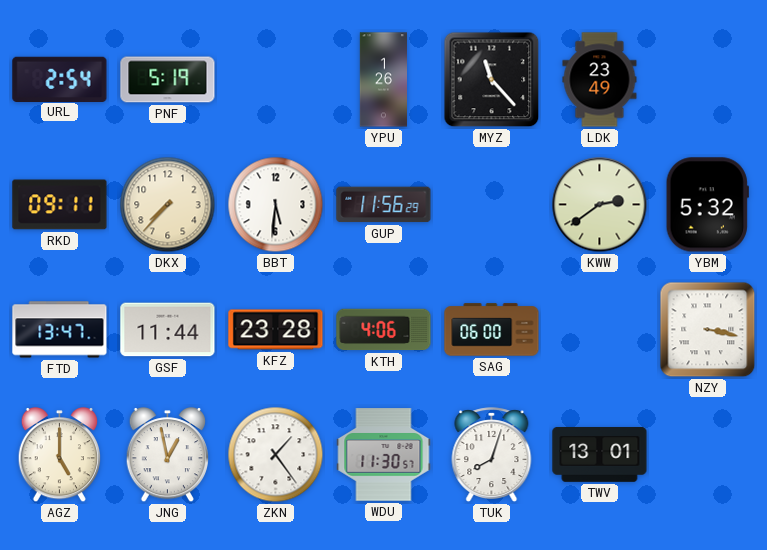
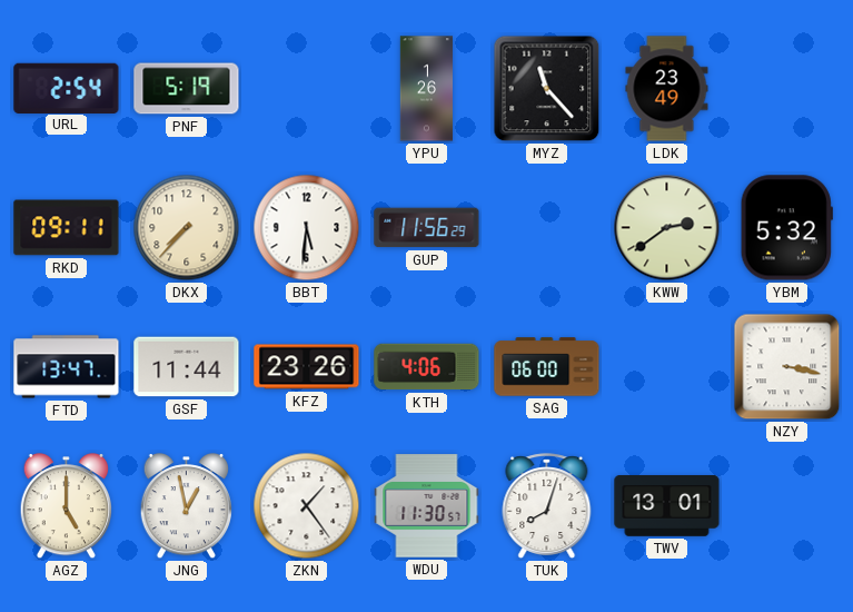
KFZ: 23:28 -> 23:26 (307, 367)
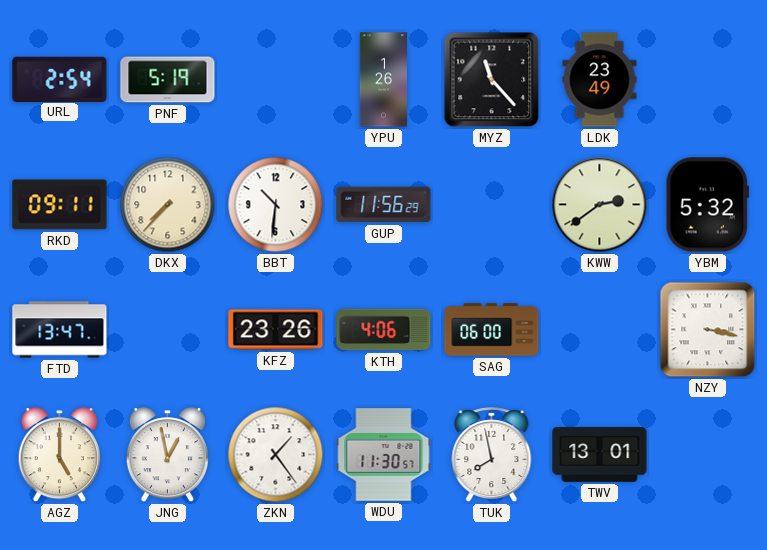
BBT: 5:31 -> 10:31 (276, 205)
GSF: 11:44 -> none (187, 367)
TUK: 8:03 -> 7:58 (492, 455)
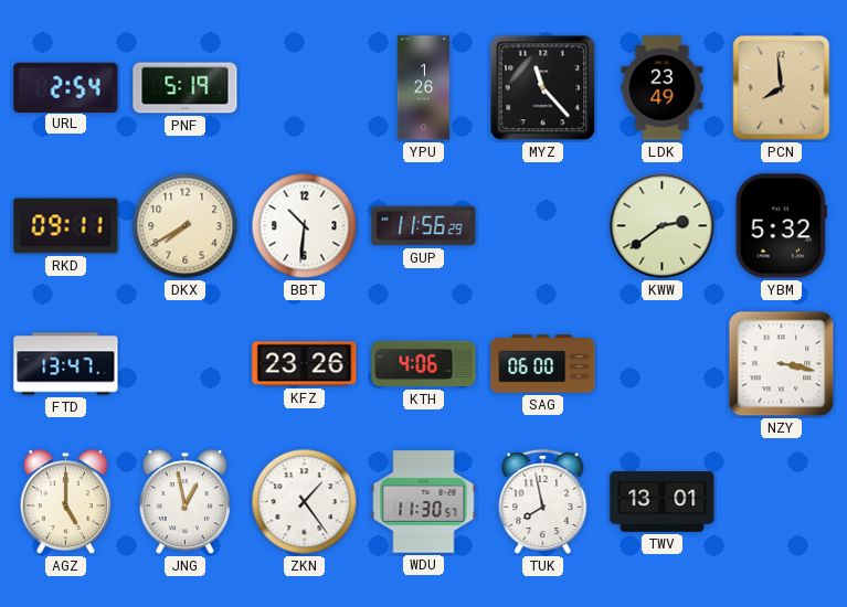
PCN: none -> 7:59 (782, 88)
DKX: 7:37 -> 7:40 (186, 226)
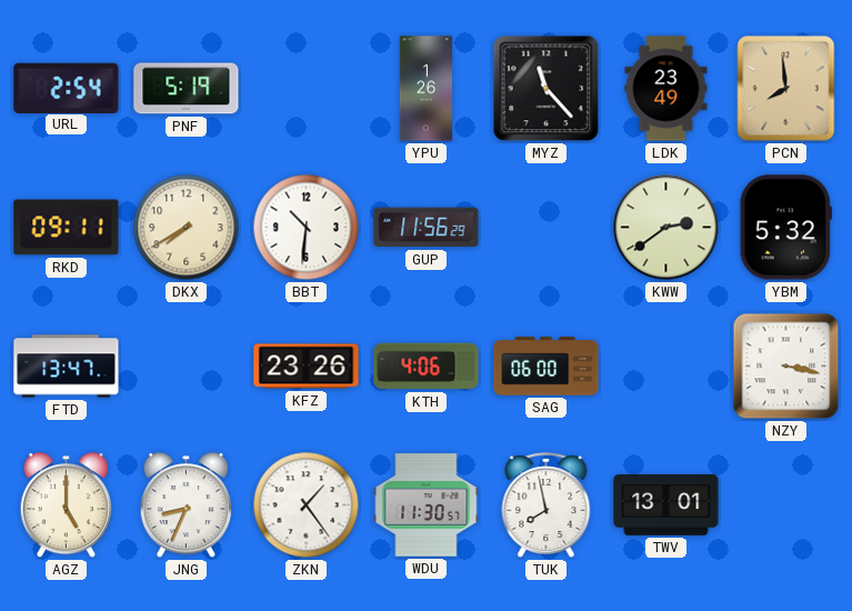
JNG: 12:58 -> 8:34 (186, 505)
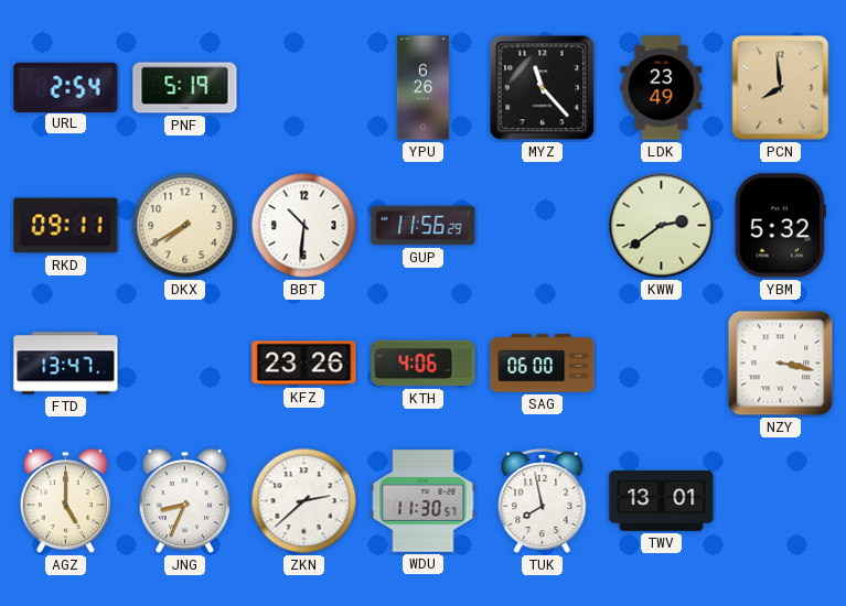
YPU: 1:26 -> 6:26 (424, 88)
ZKN: 1:24 -> 2:38 (304, 501)
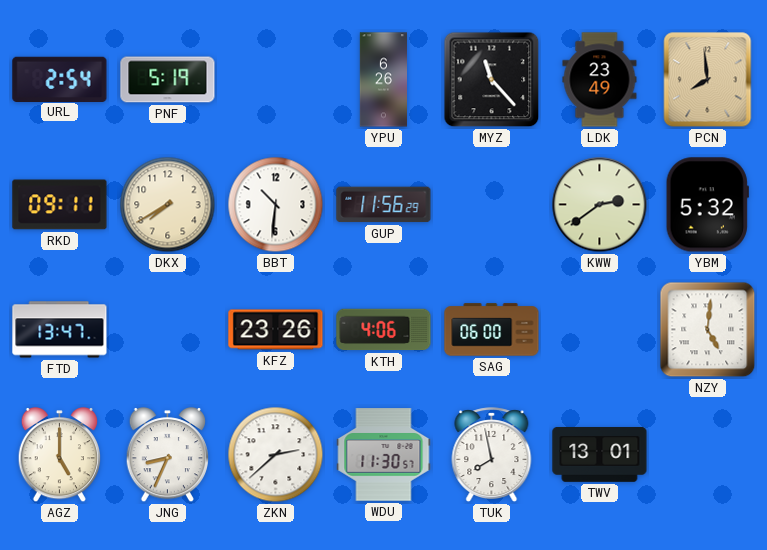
NZY: 3:17 -> 5:01 (708, 330)
